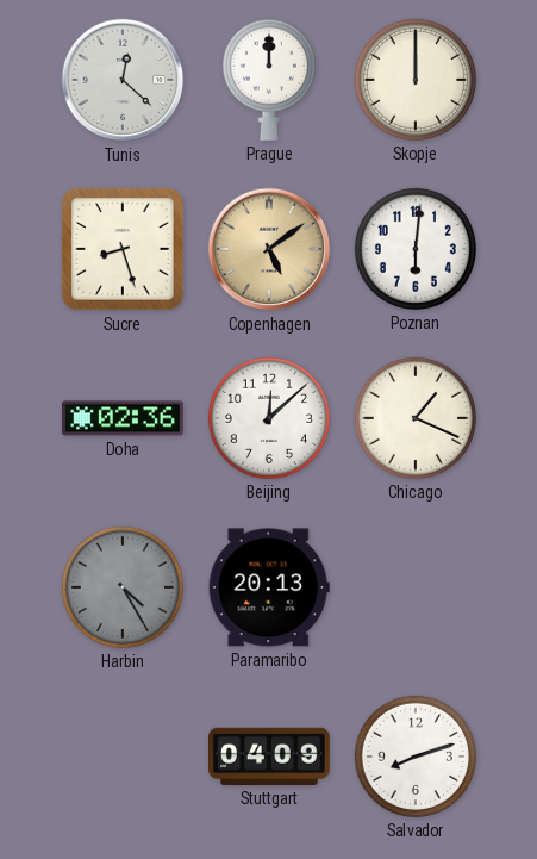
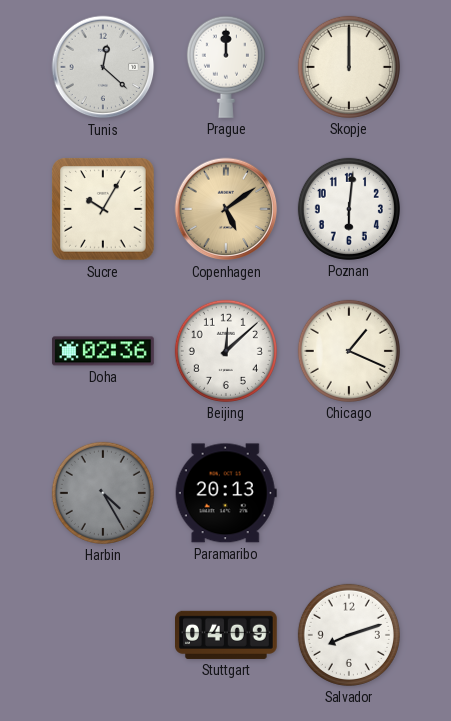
Sucre: 8:27 -> 10:05 (103, 209)
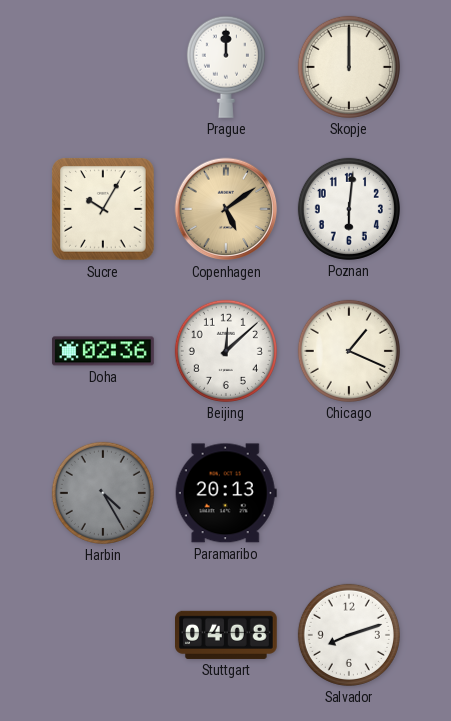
Tunis: 12:22 -> none (103, 67)
Stuttgart: 04:09 -> 04:08 (227, 635)
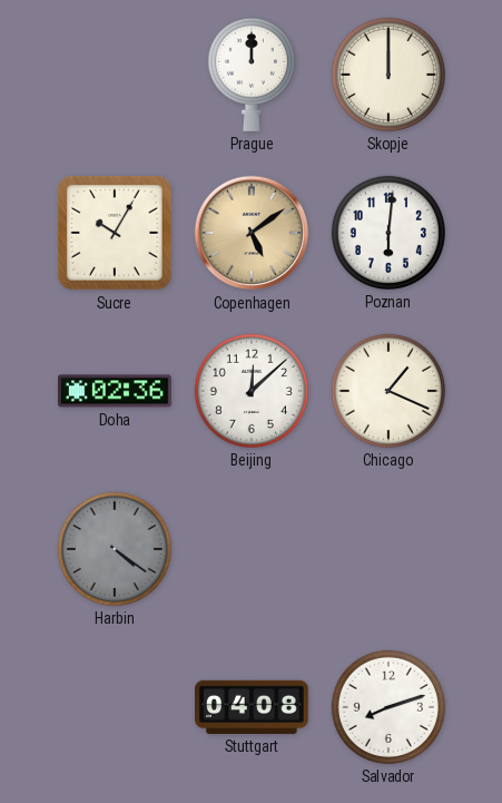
Harbin: 4:25 -> 4:21 (115, 549)
Paramaribo: 20:13 -> none (226, 493)
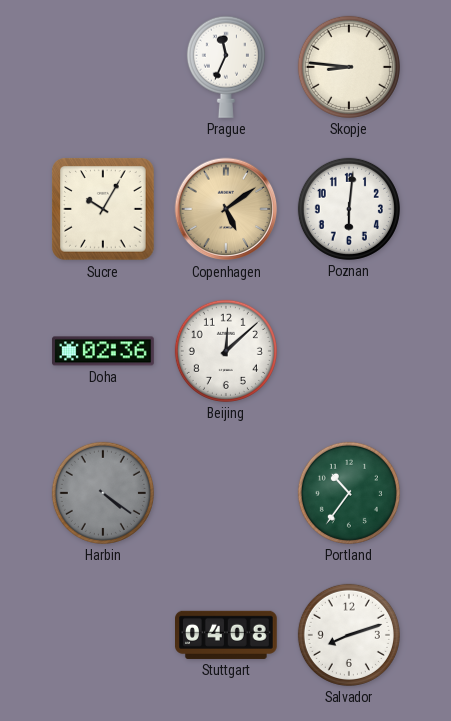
Prague: 12:00 -> 11:34 (226, 67)
Skopje: 12:00 -> 8:46 (349, 67)
Chicago: 1:19 -> none (388, 391)
Portland: none -> 10:36 (349, 493)
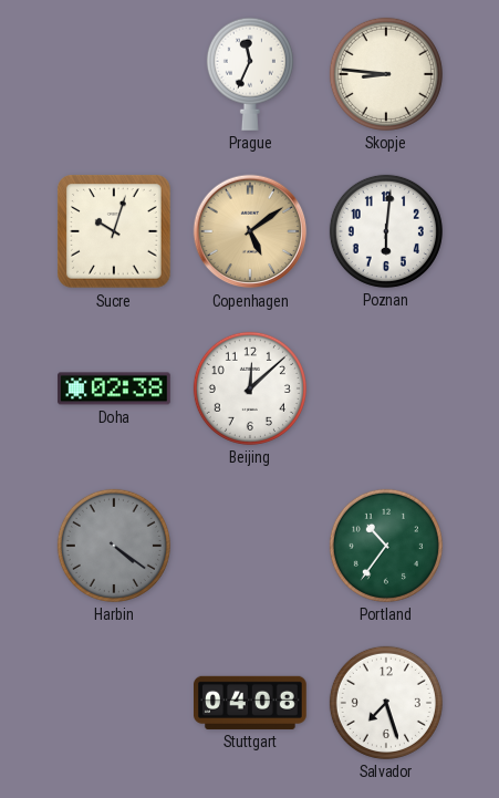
Sucre: 10:05 -> 10:03 (114, 231)
Doha: 02:36 -> 02:38 (114, 388)
Salvador: 8:12 -> 7:27 (386, 703)
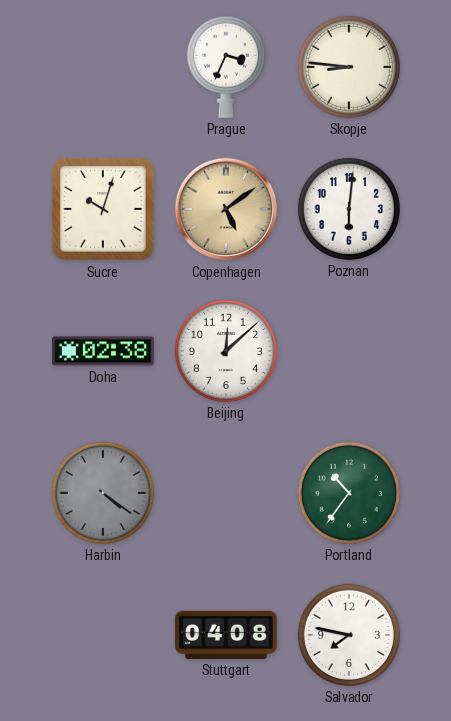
Prague: 11:34 -> 3:34 (226, 67)
Salvador: 7:27 -> 7:47 (349, 635)
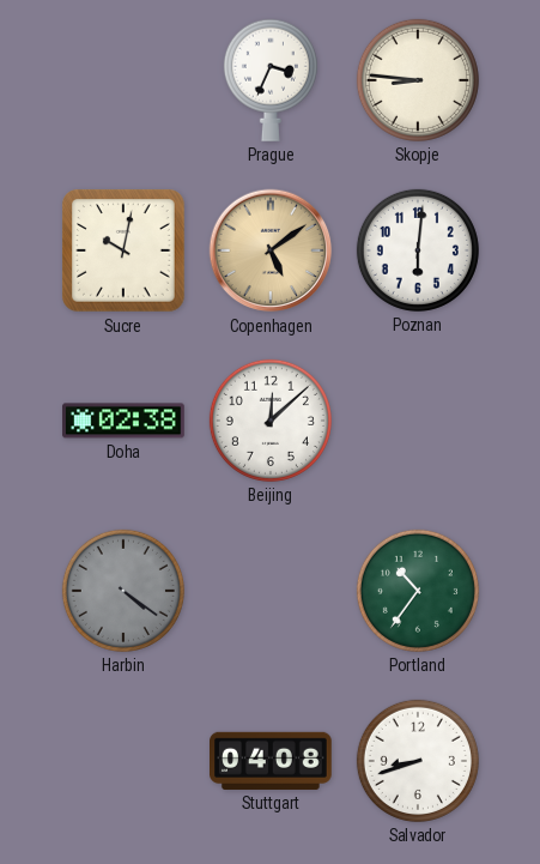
Sucre: 10:03 -> 10:02 (123, 250)
Salvador: 7:47 -> 8:42 (418, 761)
